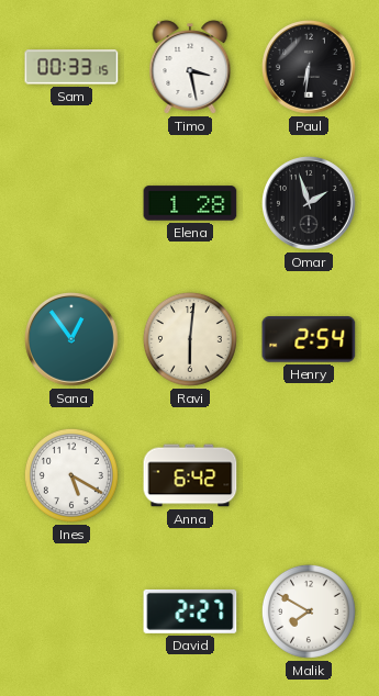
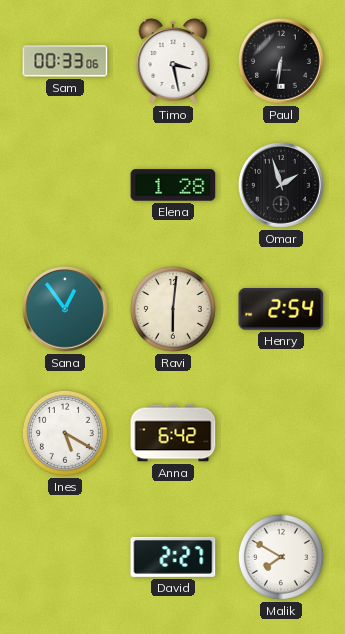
Sam: 00:33:15 -> 00:33:06 (65, 61)
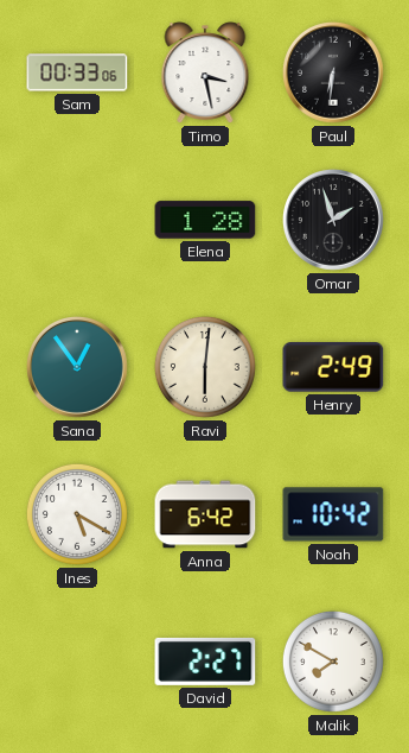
Henry: 2:54 -> 2:49 (333, 367)
Noah: none -> 10:42 (333, 514)
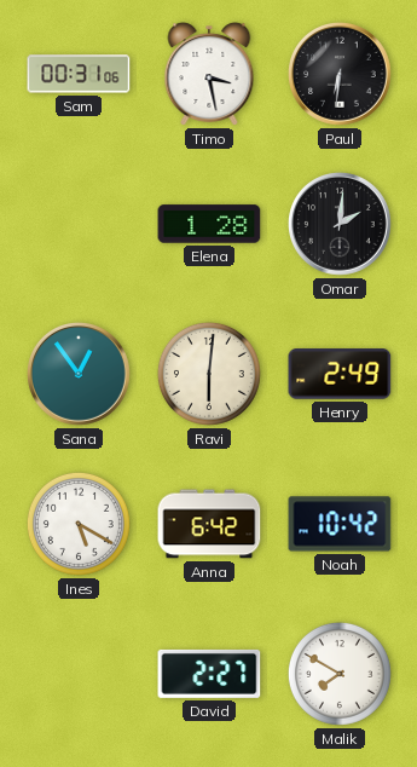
Sam: 00:33 -> 00:31 (79, 74)
Omar: 1:57 -> 2:01 (341, 225)
